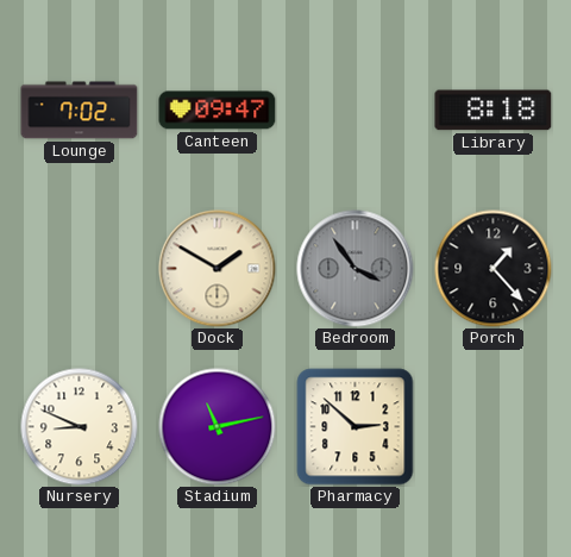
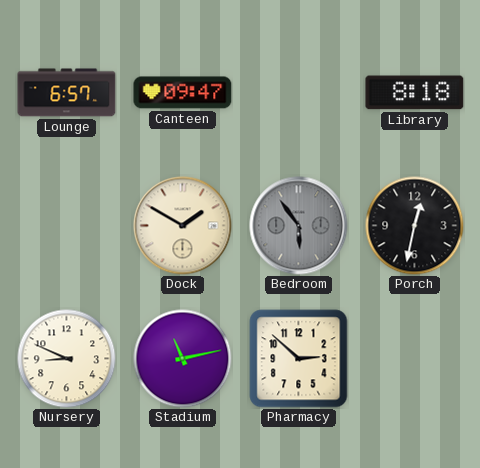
Lounge: 7:02 -> 6:57 (67, 93)
Bedroom: 3:54 -> 5:54 (299, 226)
Porch: 1:23 -> 12:32 (415, 226)
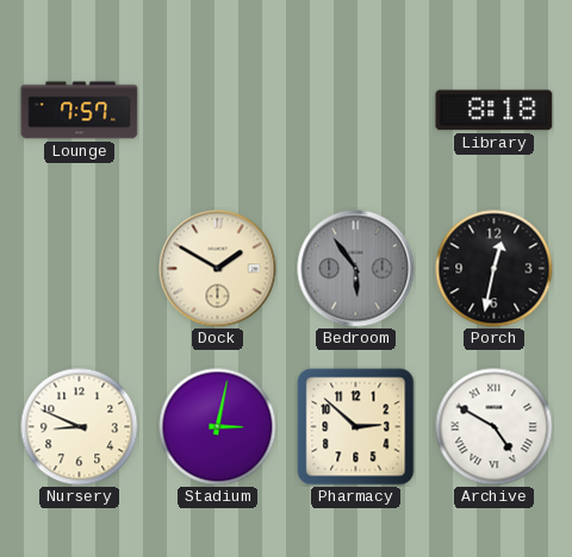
Lounge: 6:57 -> 7:57 (80, 111)
Canteen: 09:47 -> none (183, 93)
Stadium: 11:13 -> 3:02 (218, 427)
Archive: none -> 4:50 (495, 427)
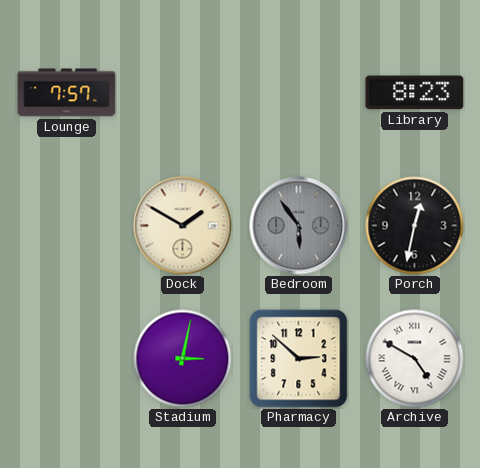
Library: 8:18 -> 8:23 (415, 93)
Nursery: 8:49 -> none (80, 427)
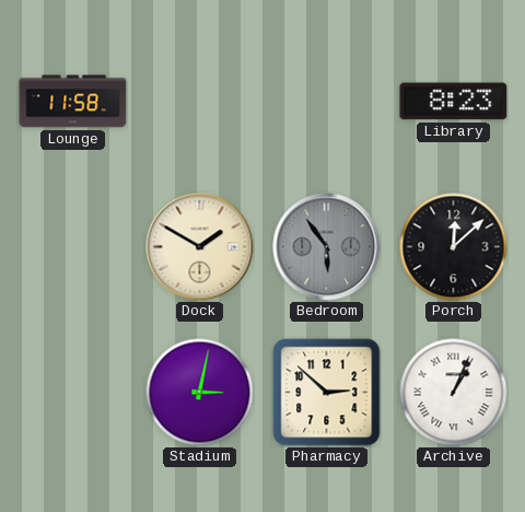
Lounge: 7:57 -> 11:58 (73, 102)
Porch: 12:32 -> 12:08 (454, 247)
Archive: 4:50 -> 1:04 (454, 393)
